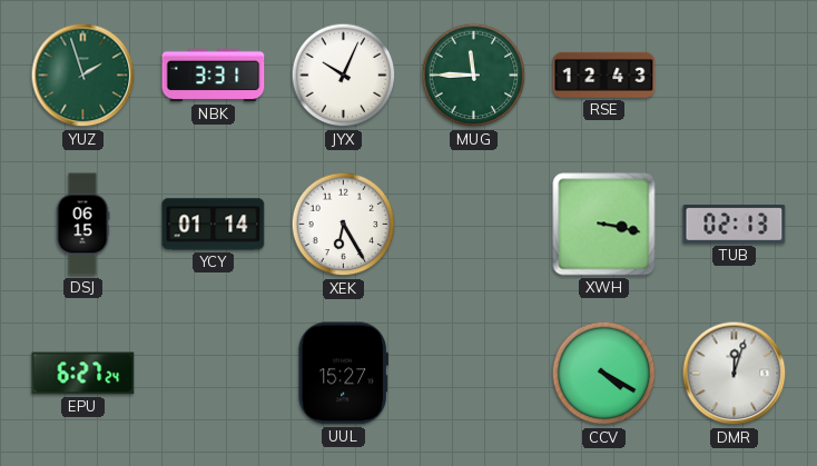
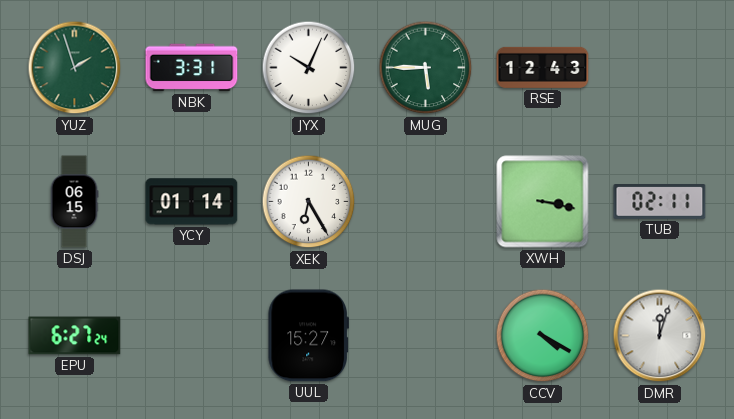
MUG: 11:45 -> 5:45 (426, 68)
TUB: 02:13 -> 02:11 (660, 202)
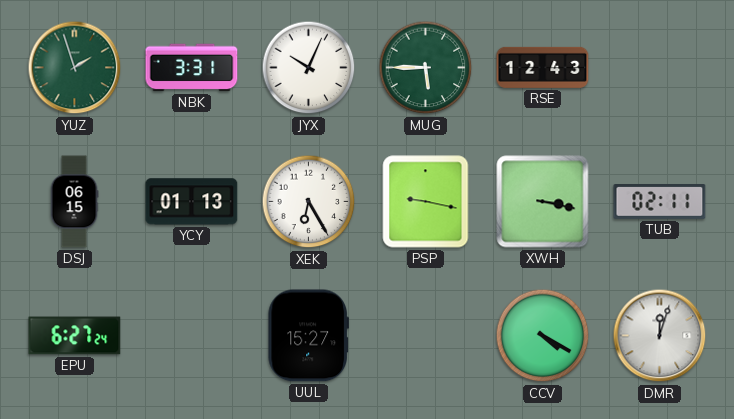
YCY: 01:14 -> 01:13 (192, 202)
PSP: none -> 9:17 (426, 202)
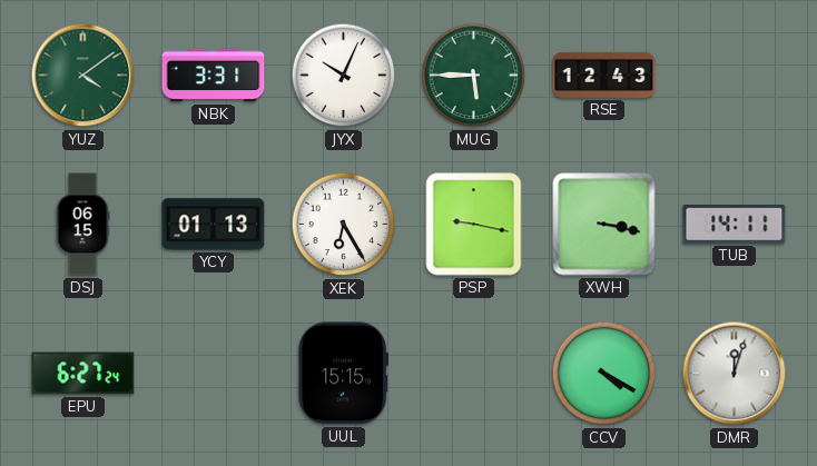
YUZ: 1:57 -> 4:09 (83, 76)
TUB: 02:11 -> 14:11 (735, 225)
UUL: 15:27 -> 15:15 (343, 374)
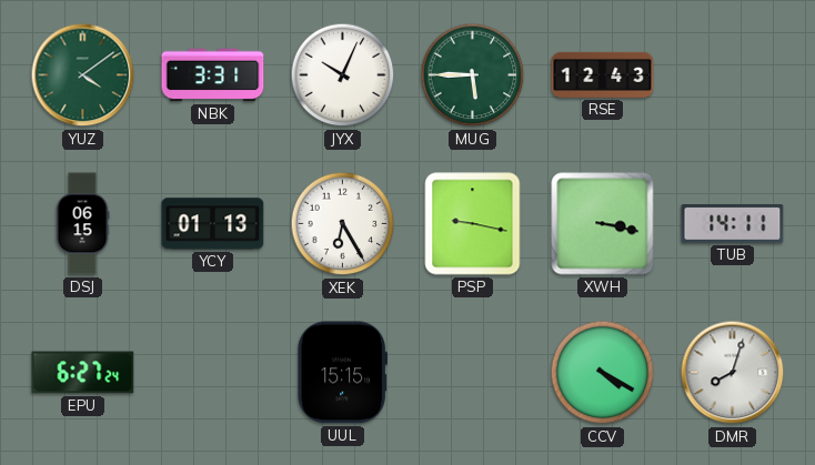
DMR: 12:03 -> 8:03 (733, 373)
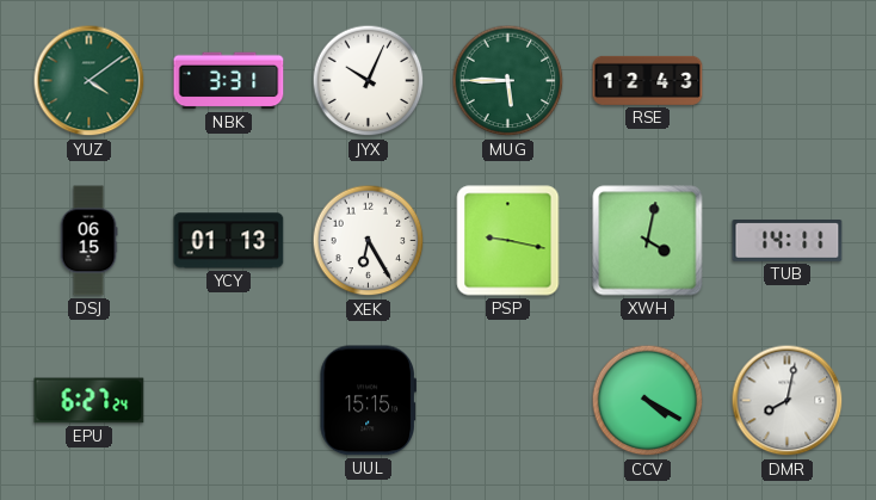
XWH: 3:17 -> 4:02 (648, 241)
DMR: 8:03 -> 8:02 (788, 401)
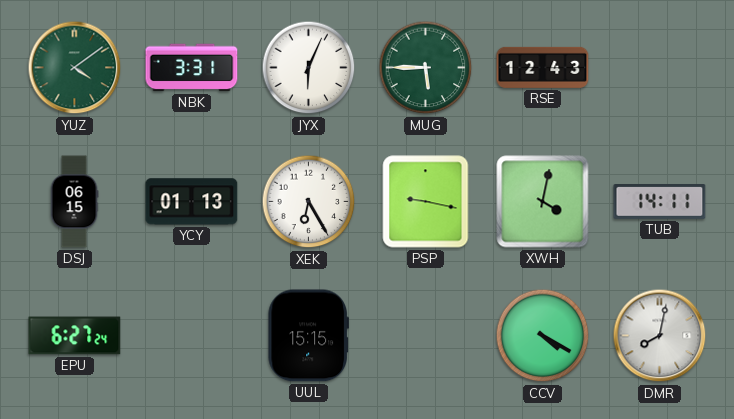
JYX: 10:04 -> 6:04 (309, 68)
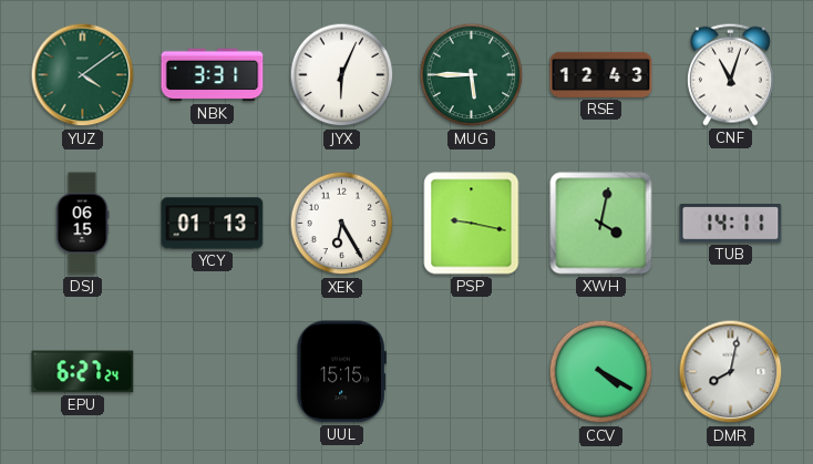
CNF: none -> 11:03 (730, 74)
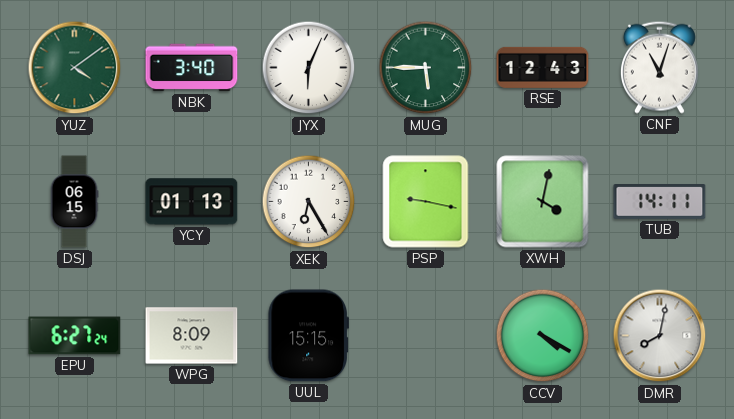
NBK: 3:31 -> 3:40 (192, 68)
WPG: none -> 8:09 (192, 336)
